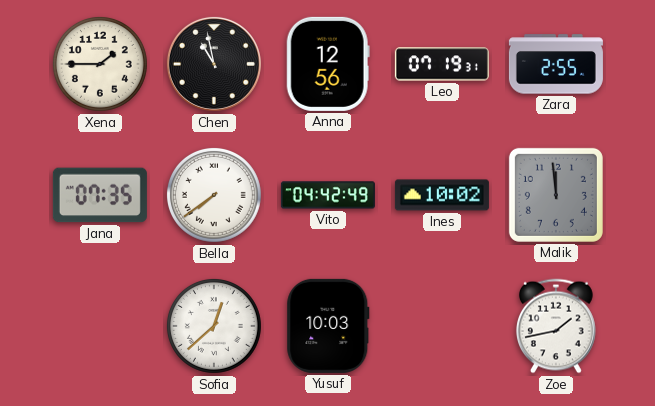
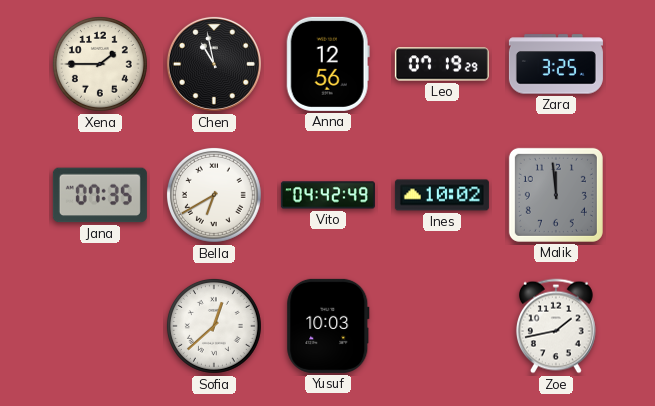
Leo: 07:19:31 -> 07:19:29 (442, 64)
Zara: 2:55 -> 3:25 (556, 64)
Bella: 7:39 -> 6:40 (214, 195)
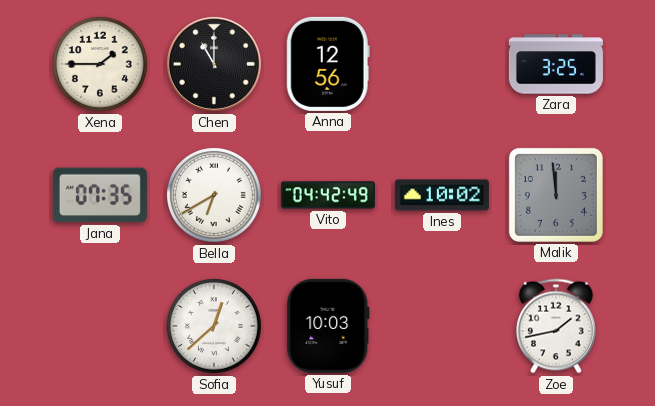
Chen: 10:58 -> 11:00 (214, 64)
Leo: 07:19 -> none (442, 64)
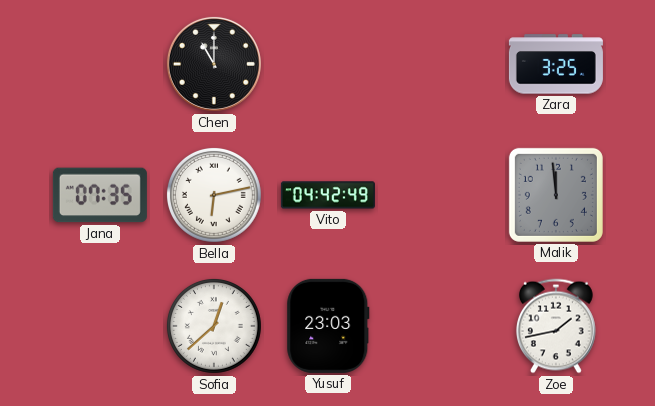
Xena: 1:45 -> none (100, 64)
Anna: 12:56 -> none (328, 64)
Bella: 6:40 -> 6:13 (214, 195)
Ines: 10:02 -> none (442, 195)
Yusuf: 10:03 -> 23:03 (328, 326)
